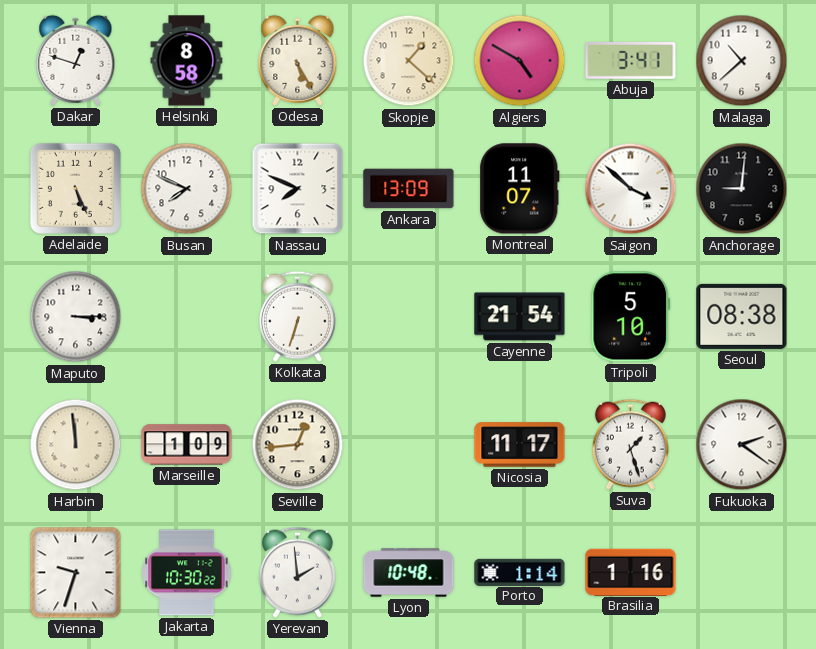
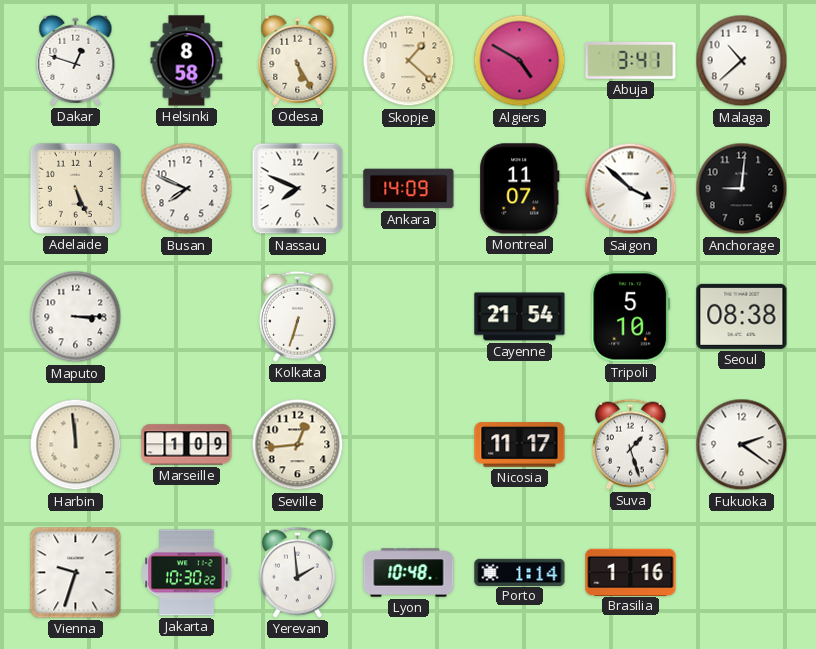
Ankara: 13:09 -> 14:09 (409, 189)
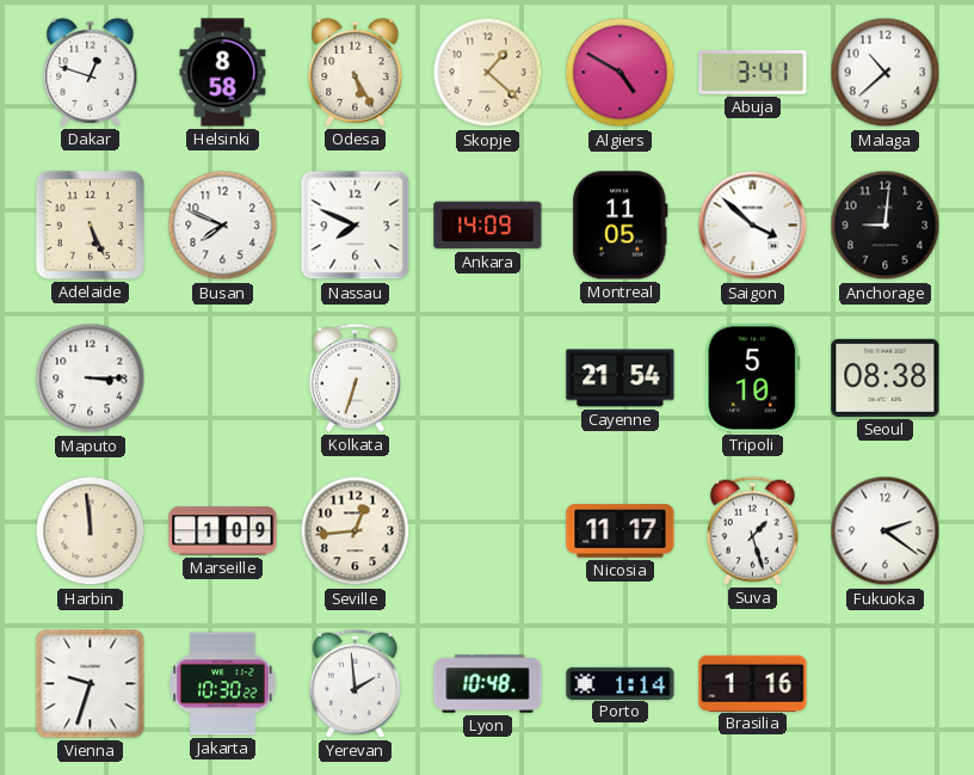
Montreal: 11:07 -> 11:05 (621, 226)
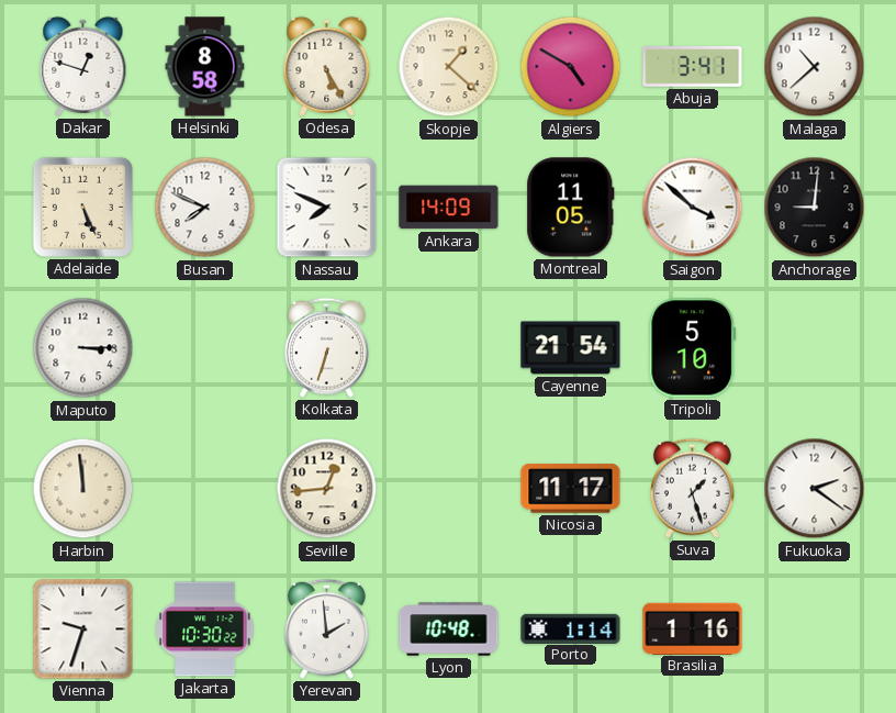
Seoul: 08:38 -> none (886, 377)
Marseille: 1:09 -> none (223, 531)
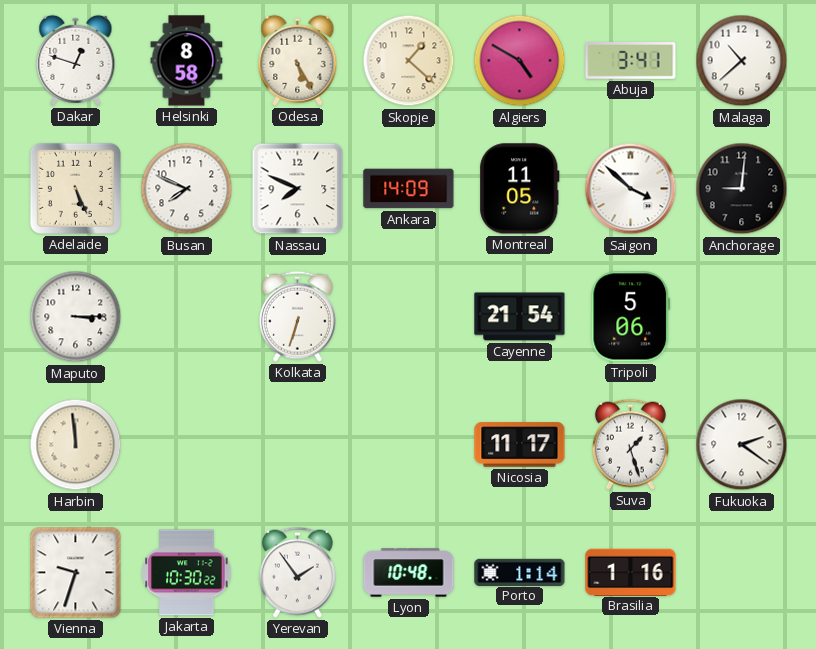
Tripoli: 5:10 -> 5:06 (631, 317)
Seville: 12:44 -> none (327, 489)
Yerevan: 1:59 -> 1:54 (297, 572)
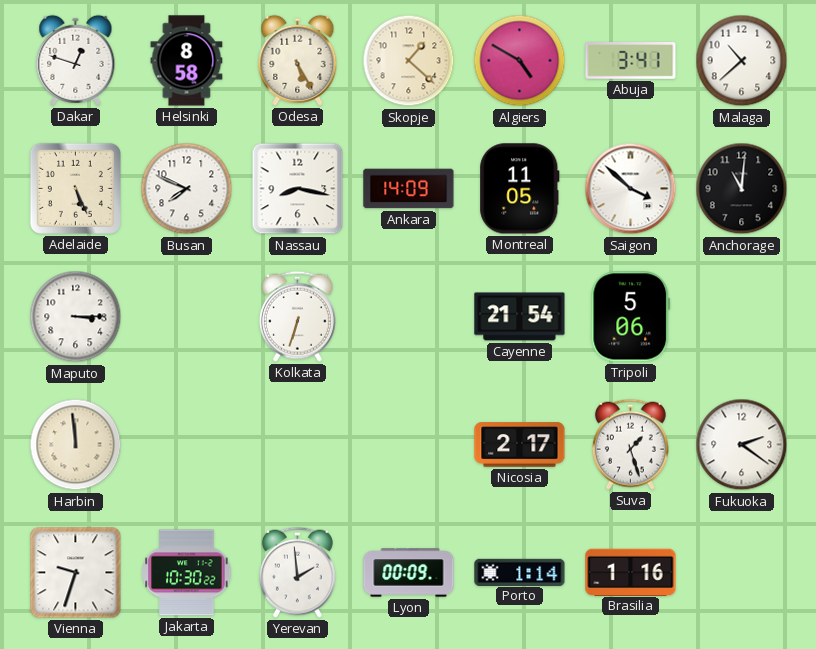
Nassau: 7:49 -> 8:17 (298, 189)
Anchorage: 9:01 -> 11:01 (742, 189)
Nicosia: 11:17 -> 2:17 (520, 445)
Yerevan: 1:54 -> 1:59 (297, 572)
Lyon: 10:48 -> 00:09 (409, 573)
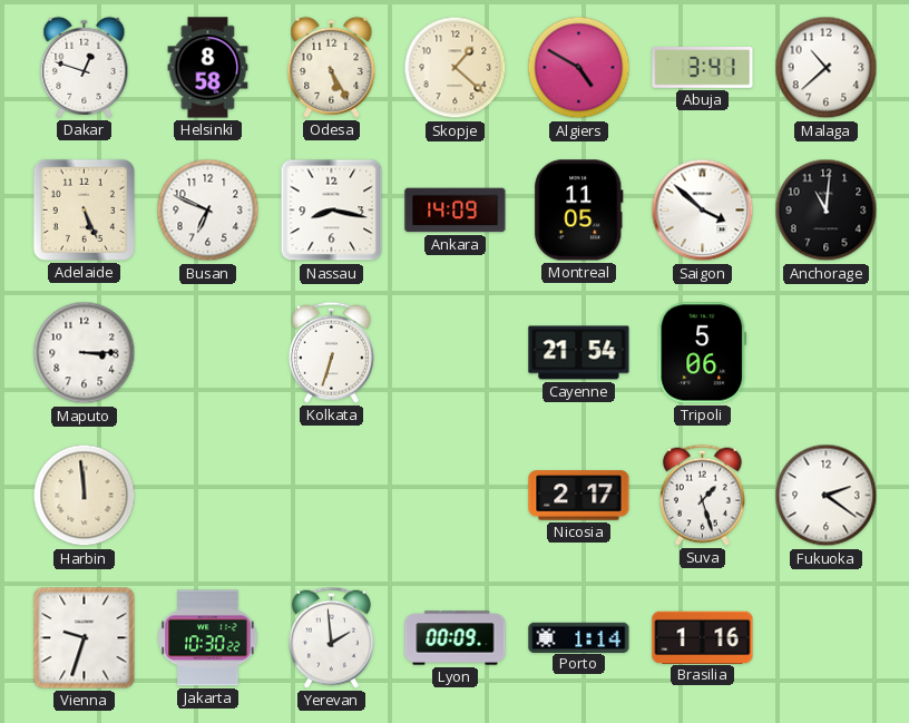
Busan: 7:49 -> 6:49 (208, 211)
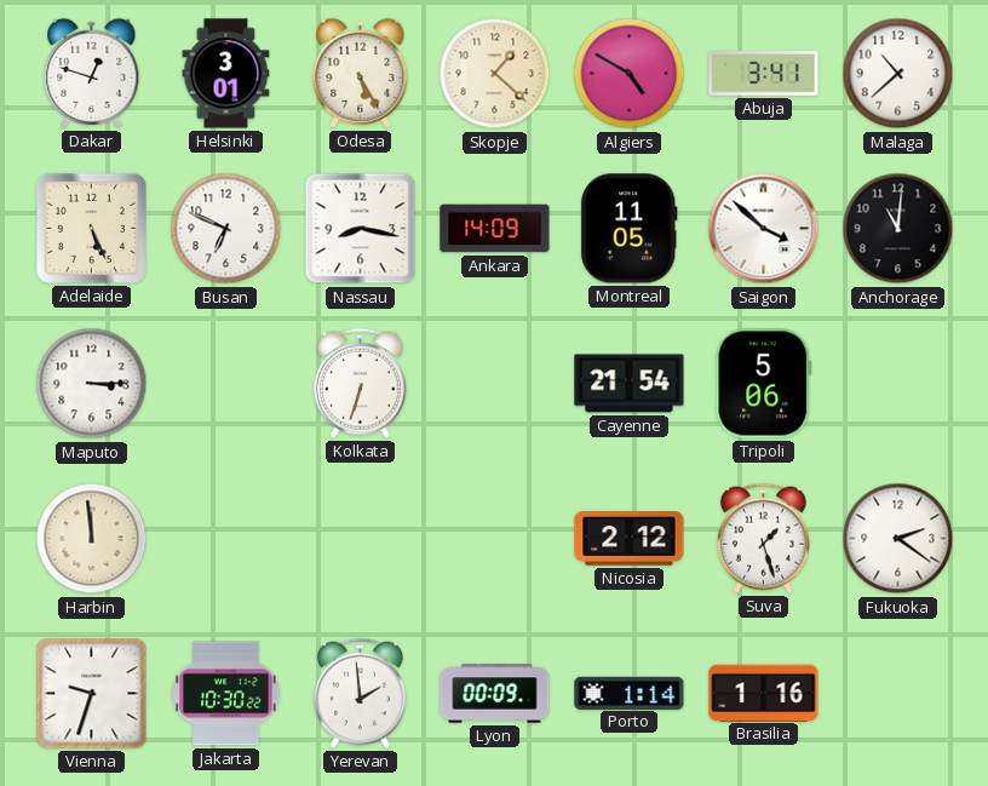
Helsinki: 8:58 -> 3:01 (226, 74)
Nicosia: 2:17 -> 2:12 (630, 539)
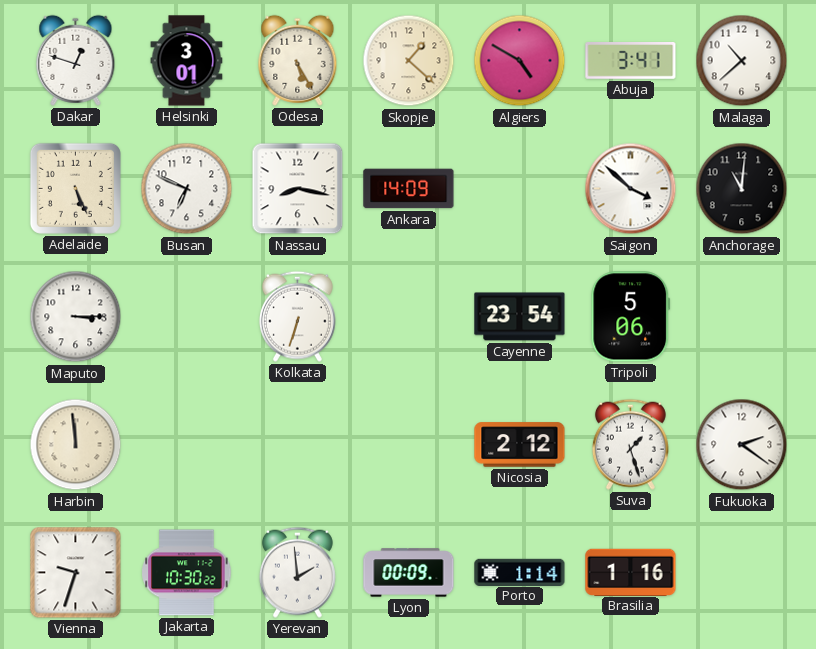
Montreal: 11:05 -> none (630, 229)
Cayenne: 21:54 -> 23:54 (520, 317)
